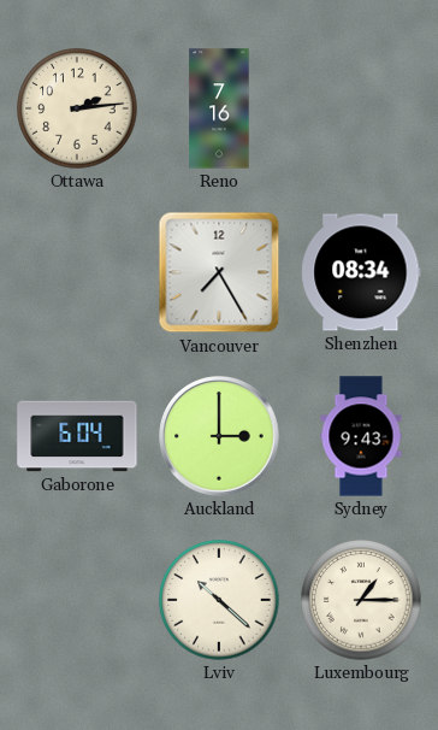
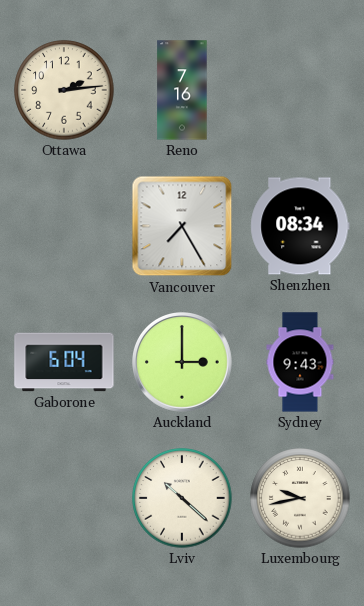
Luxembourg: 1:15 -> 9:43 (300, 498)
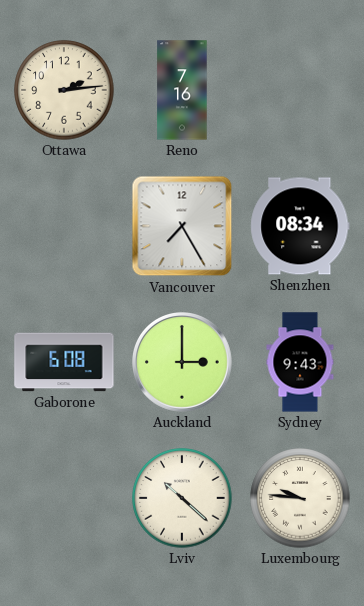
Gaborone: 6:04 -> 6:08 (64, 362)
Luxembourg: 9:43 -> 9:46 (300, 498)
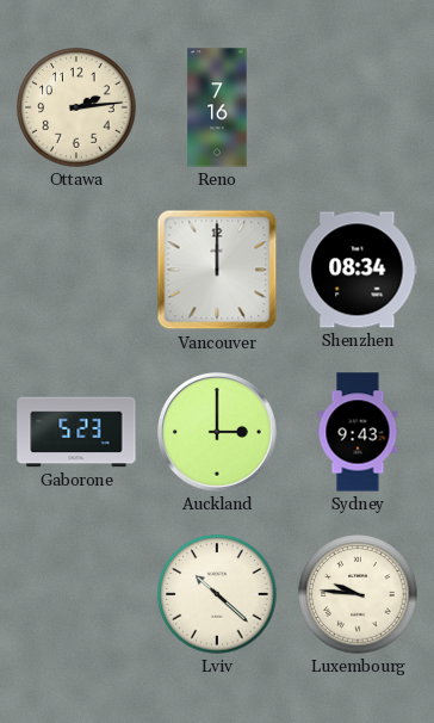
Vancouver: 7:25 -> 12:00 (217, 270)
Gaborone: 6:08 -> 5:23 (76, 432)
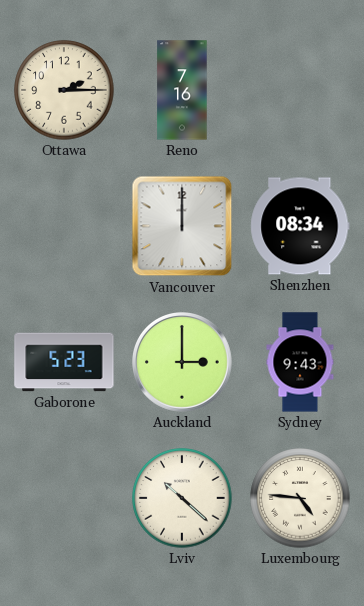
Ottawa: 2:14 -> 2:15 (64, 90)
Luxembourg: 9:46 -> 4:46 (300, 498)
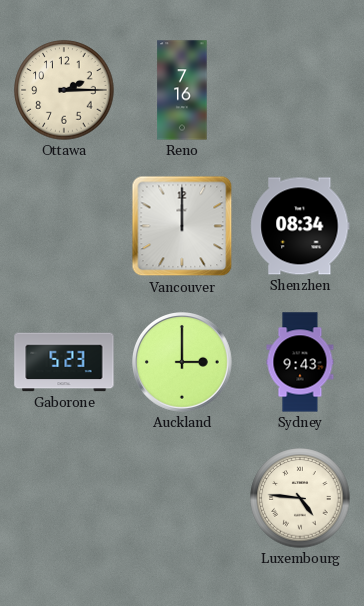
Lviv: 10:22 -> none (182, 498)
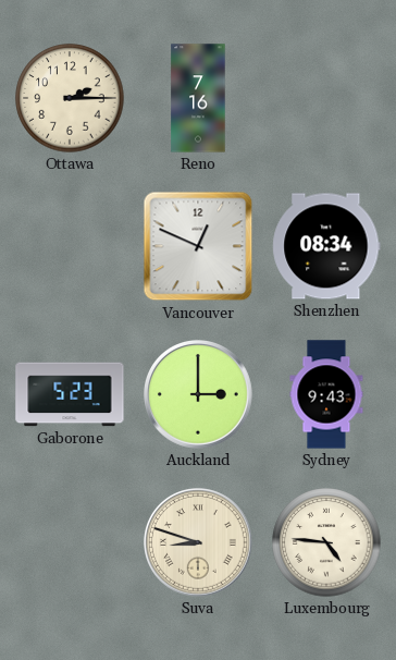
Vancouver: 12:00 -> 12:49 (198, 246)
Suva: none -> 8:48 (199, 543)
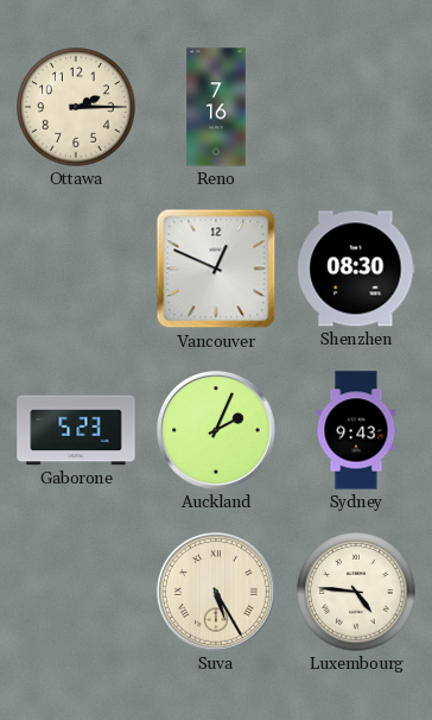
Shenzhen: 08:34 -> 08:30 (356, 269)
Auckland: 3:00 -> 2:04 (217, 431)
Suva: 8:48 -> 5:25 (217, 593)
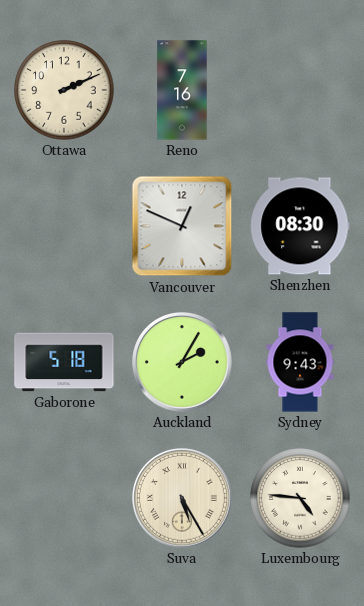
Ottawa: 2:15 -> 2:11 (64, 90)
Gaborone: 5:23 -> 5:18 (64, 362)
Auckland: 2:04 -> 2:05 (183, 363)
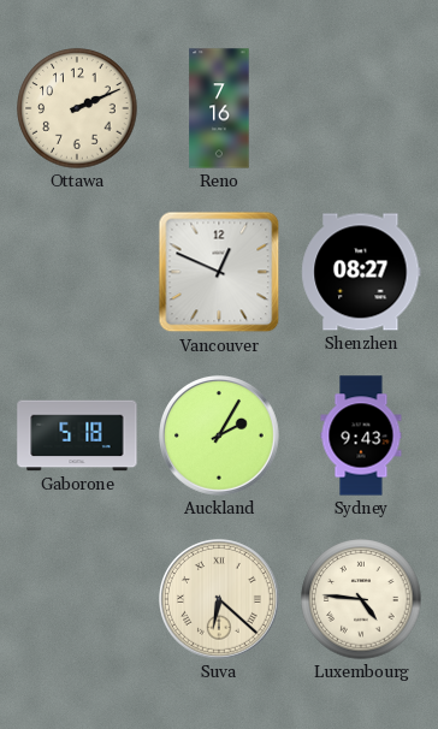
Shenzhen: 08:30 -> 08:27 (361, 272)
Suva: 5:25 -> 6:22 (220, 600)
